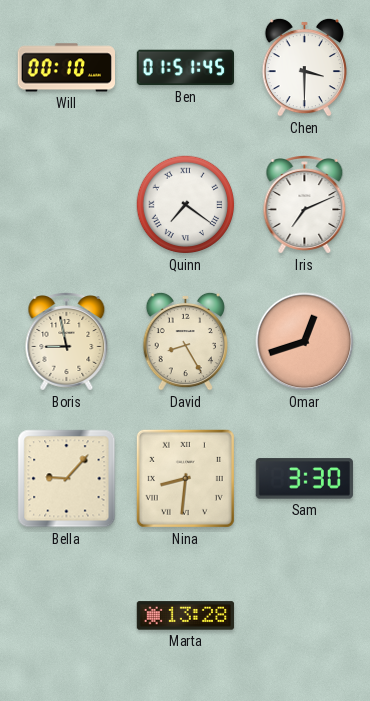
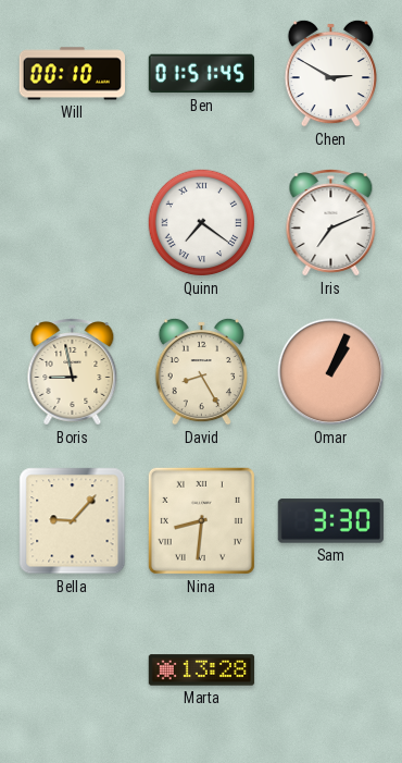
Chen: 3:30 -> 2:50 (330, 73)
Omar: 12:42 -> 1:04 (331, 372)
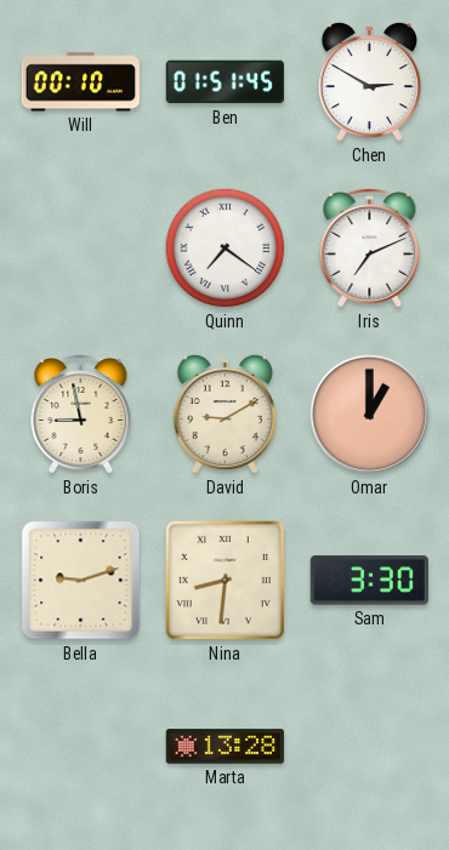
David: 8:25 -> 9:10 (224, 413)
Omar: 1:04 -> 1:00 (370, 415)
Bella: 9:07 -> 9:12 (81, 581)
